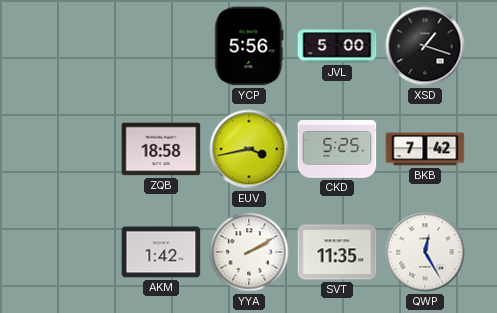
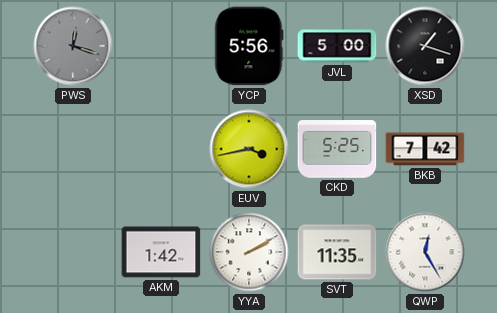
PWS: none -> 12:18 (73, 46)
ZQB: 18:58 -> none (161, 149)
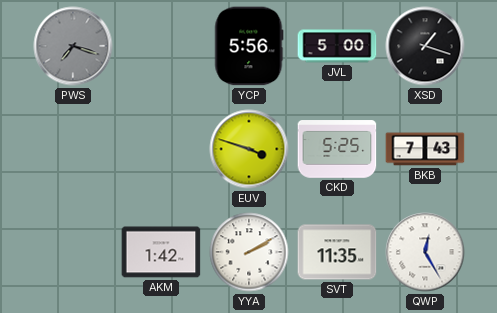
PWS: 12:18 -> 7:18 (73, 46)
EUV: 3:43 -> 3:48 (249, 149)
BKB: 7:42 -> 7:43 (425, 149)
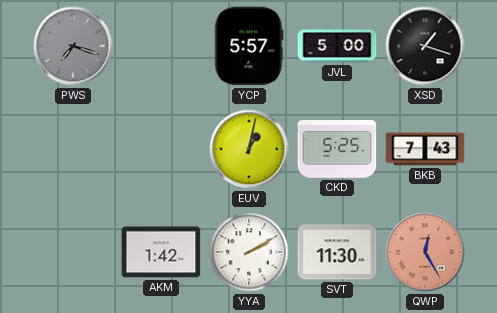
YCP: 5:56 -> 5:57 (249, 46)
EUV: 3:48 -> 1:02 (249, 149)
SVT: 11:35 -> 11:30 (337, 252)
QWP dial: white -> salmon (425, 252)
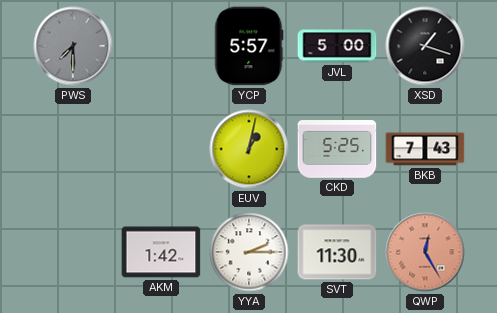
PWS: 7:18 -> 7:30 (73, 46)
YYA: 2:10 -> 2:15 (249, 252)
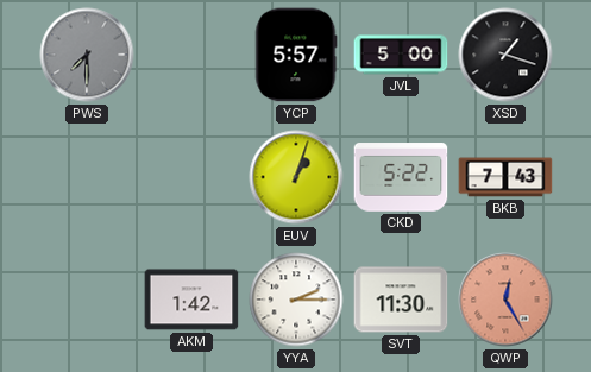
EUV: 1:02 -> 1:03 (296, 177)
CKD: 5:25 -> 5:22 (401, 177)
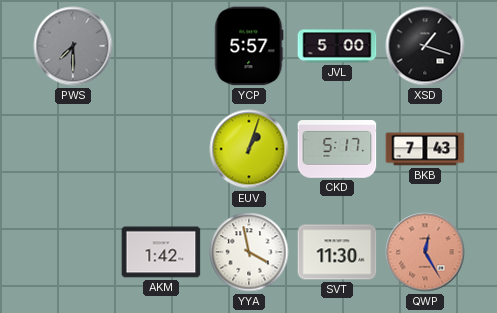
CKD: 5:22 -> 5:17 (337, 149)
YYA: 2:15 -> 3:58 (249, 252)
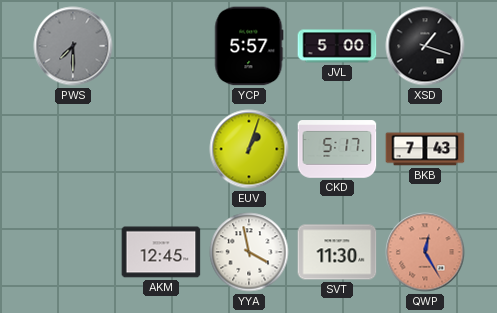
AKM: 1:42 -> 12:45 (161, 252)
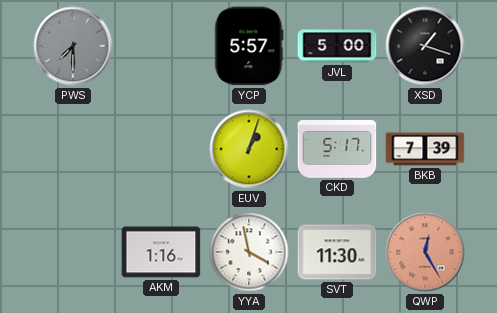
BKB: 7:43 -> 7:39 (425, 149)
AKM: 12:45 -> 1:16 (161, 252)
